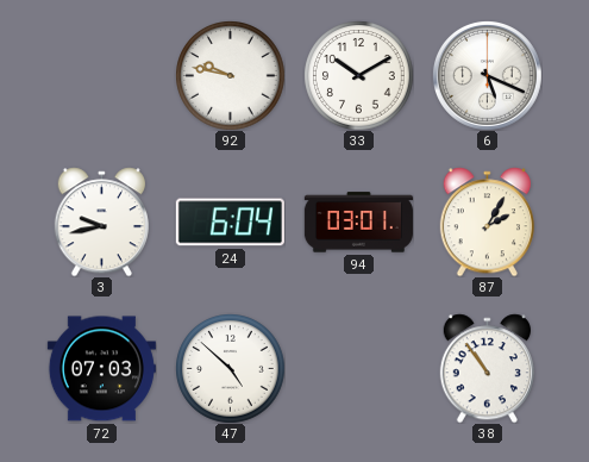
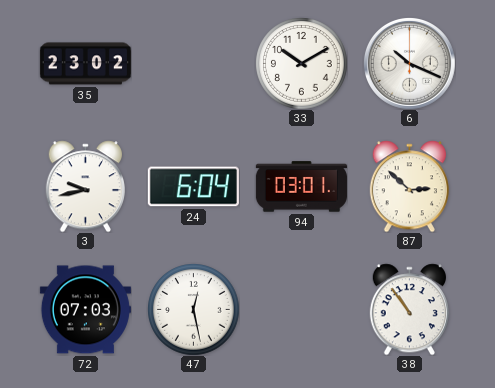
35: none -> 23:02 (85, 64)
92: 9:47 -> none (231, 76)
6: 5:19 -> 10:19 (410, 64)
87: 2:05 -> 2:52 (409, 186)
47: 4:52 -> 12:28 (194, 310)
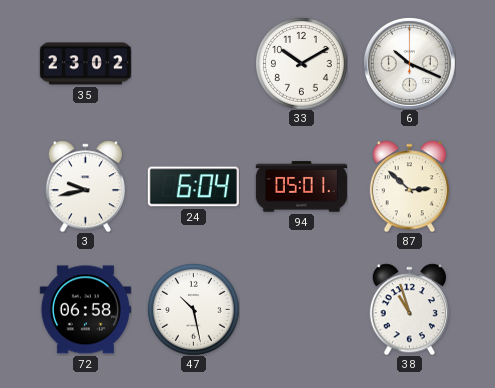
94: 03:01 -> 05:01 (301, 187)
72: 07:03 -> 06:58 (85, 310)
47: 12:28 -> 10:28 (194, 310)
38: 10:54 -> 10:57 (409, 309)
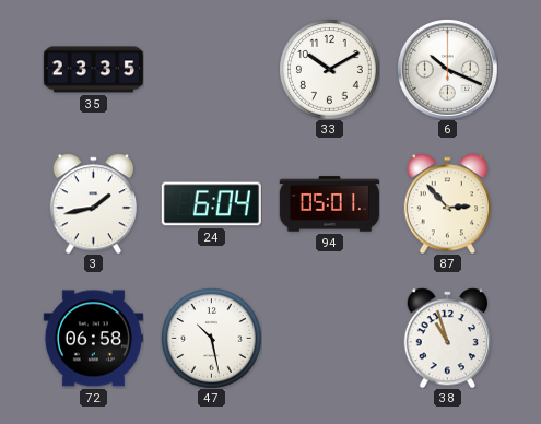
35: 23:02 -> 23:35 (93, 70)
3: 9:43 -> 1:43 (93, 203)
87: 2:52 -> 2:53 (447, 203)
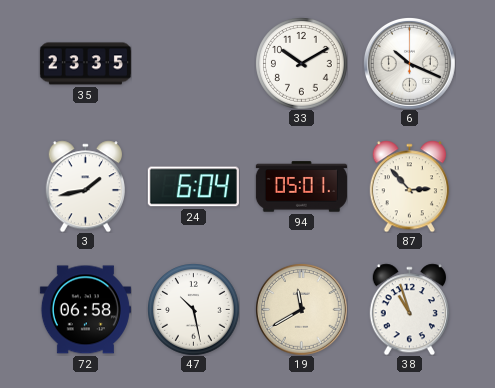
19: none -> 11:40 (302, 310)
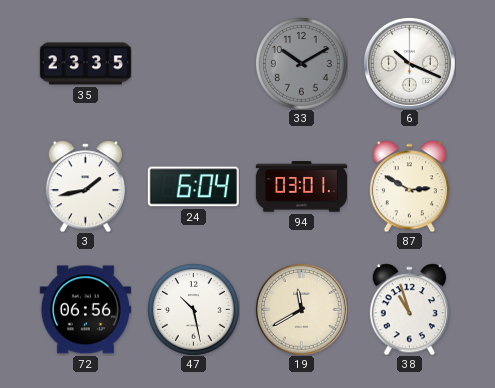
33 dial: white -> grey (302, 64)
94: 05:01 -> 03:01 (301, 187)
87: 2:53 -> 2:50 (409, 186)
72: 06:58 -> 06:56 (85, 310)
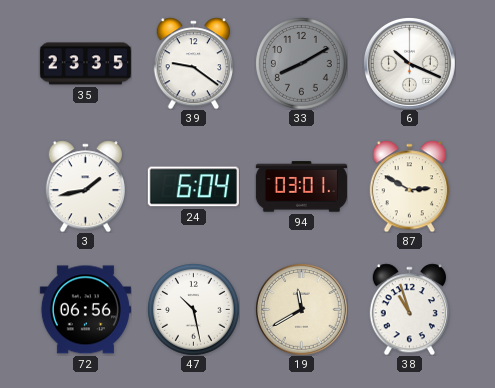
39: none -> 9:21 (193, 63)
33: 10:10 -> 8:10 (302, 64)
